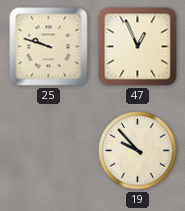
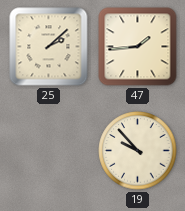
25: 9:48 -> 2:08 (49, 47)
47: 12:56 -> 1:44 (138, 47)
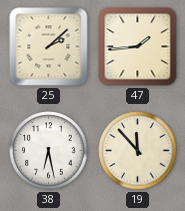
38: none -> 6:28 (49, 151)
19: 9:53 -> 11:53 (138, 151)
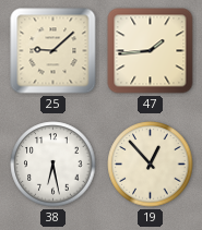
25: 2:08 -> 9:08 (54, 51)
19: 11:53 -> 12:53 (151, 165)
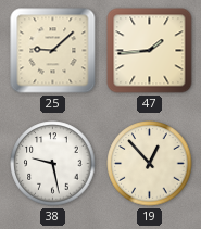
38: 6:28 -> 9:28 (53, 164)
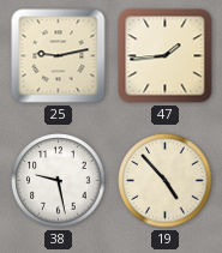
25: 9:08 -> 9:13 (59, 56)
19: 12:53 -> 4:53 (166, 181)
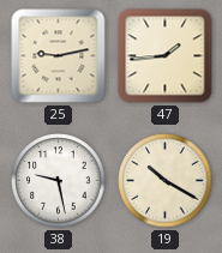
19: 4:53 -> 10:20 (166, 181)
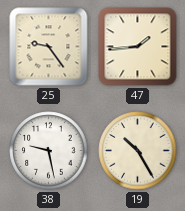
25: 9:13 -> 9:24 (49, 47)
19: 10:20 -> 10:25 (138, 151)
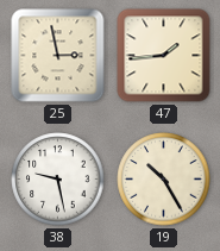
25: 9:24 -> 2:58 (58, 56)
